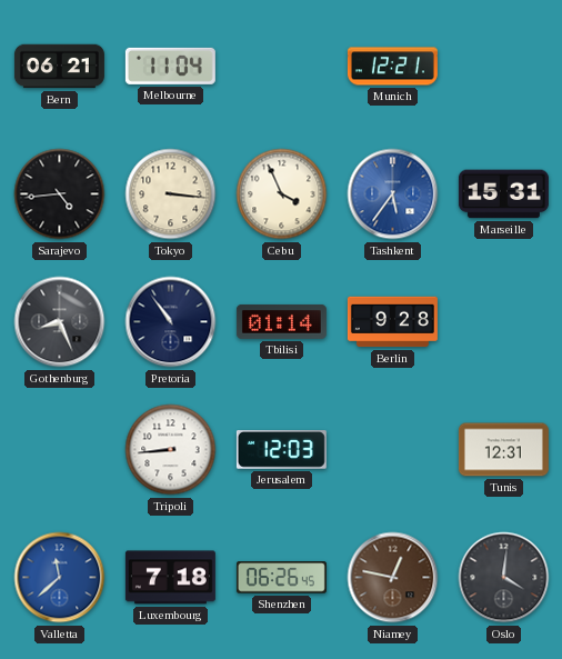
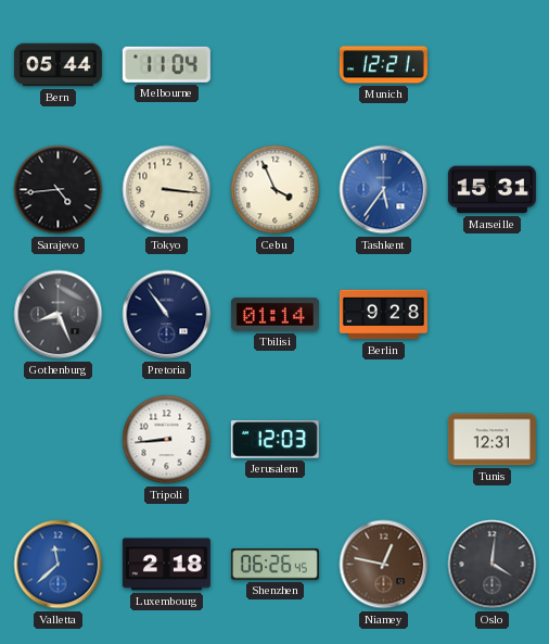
Bern: 06:21 -> 05:44 (58, 65)
Luxembourg: 7:18 -> 2:18 (166, 565)
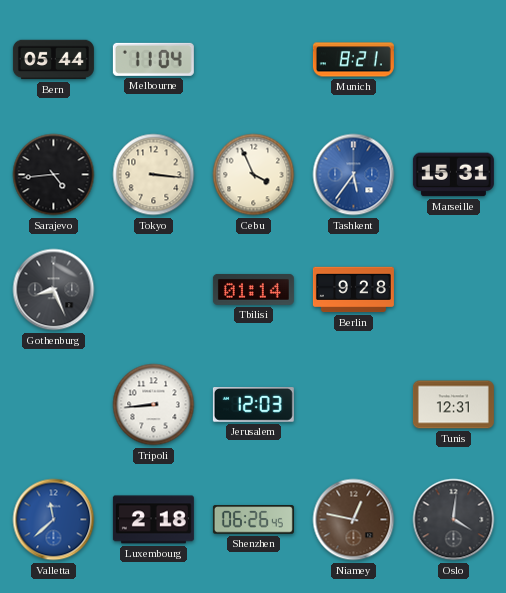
Munich: 12:21 -> 8:21 (353, 60)
Pretoria: 10:54 -> none (167, 315)
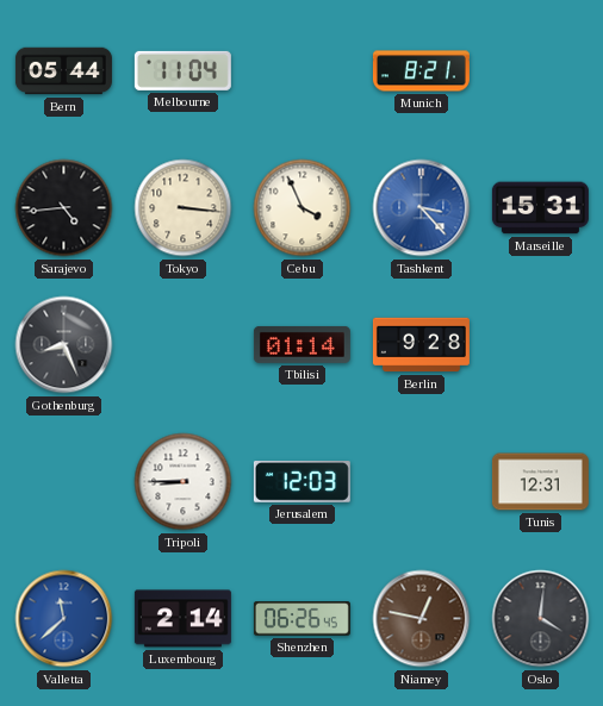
Tashkent: 5:36 -> 3:23 (422, 208)
Tripoli: 8:44 -> 8:45 (184, 482)
Luxembourg: 2:18 -> 2:14 (182, 619)
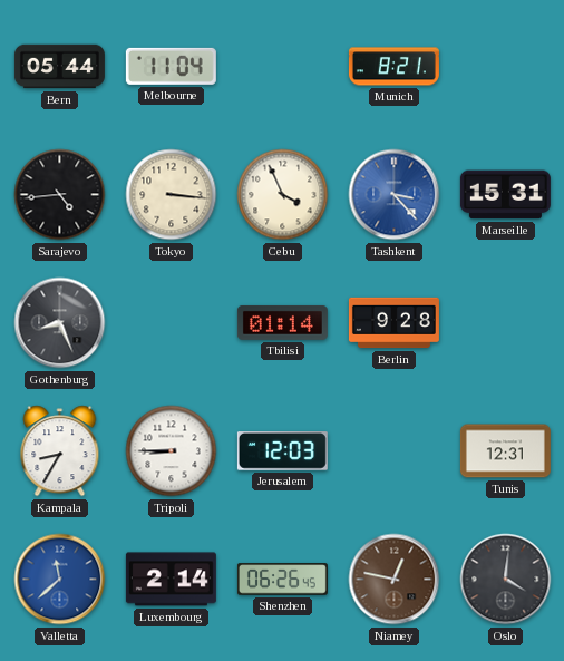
Kampala: none -> 8:35 (60, 451)
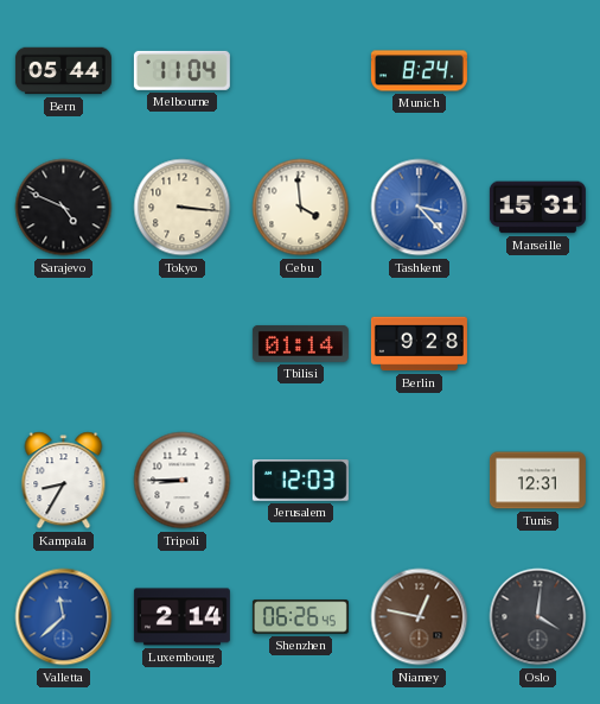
Munich: 8:21 -> 8:24 (419, 71)
Sarajevo: 4:44 -> 4:49 (64, 208)
Cebu: 3:56 -> 3:59 (301, 208)
Gothenburg: 8:26 -> none (60, 323)
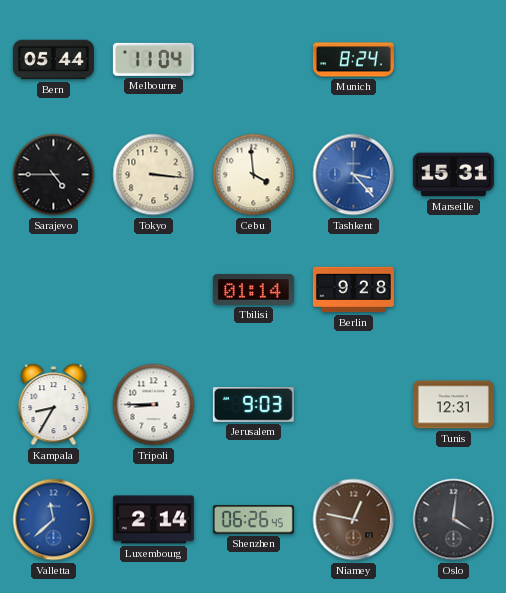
Sarajevo: 4:49 -> 4:45 (54, 175)
Jerusalem: 12:03 -> 9:03 (253, 405)
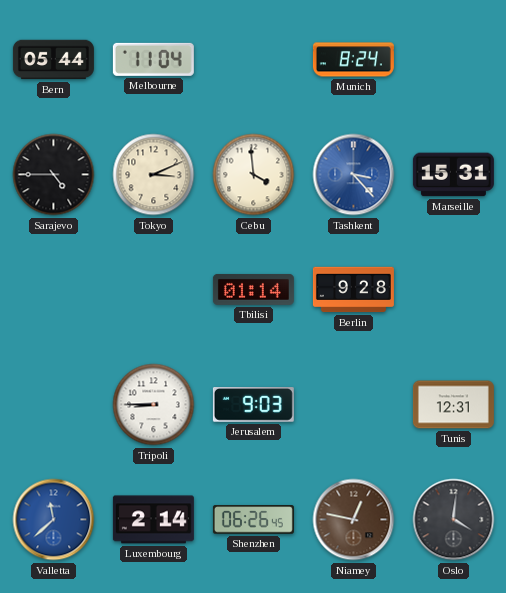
Tokyo: 3:16 -> 3:11 (154, 175)
Kampala: 8:35 -> none (54, 405)
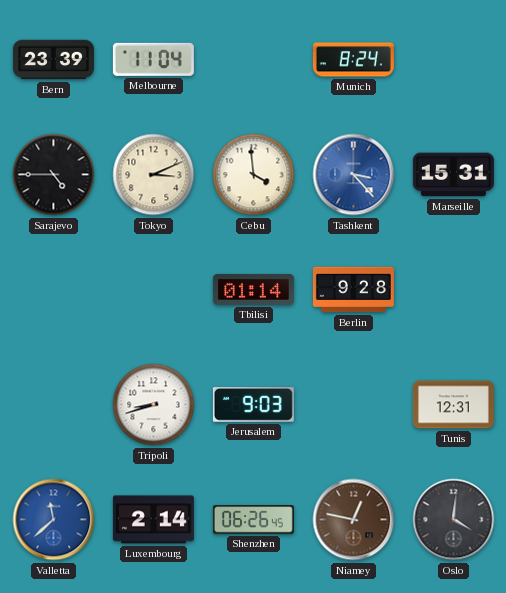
Bern: 05:44 -> 23:39 (53, 60)
Tripoli: 8:45 -> 8:42 (154, 405)
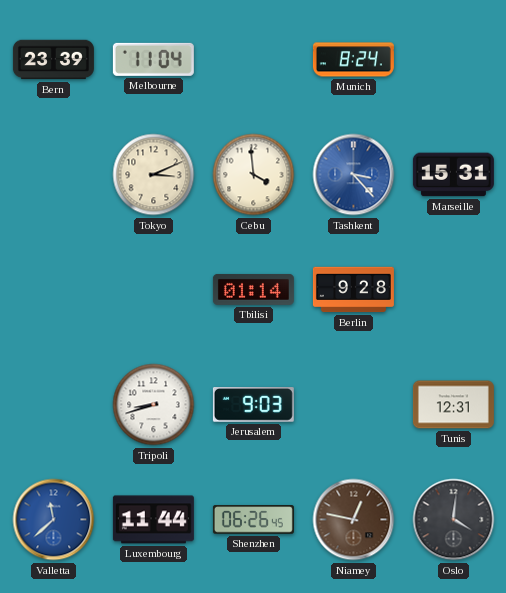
Sarajevo: 4:45 -> none (54, 175)
Luxembourg: 2:14 -> 11:44 (153, 520)
